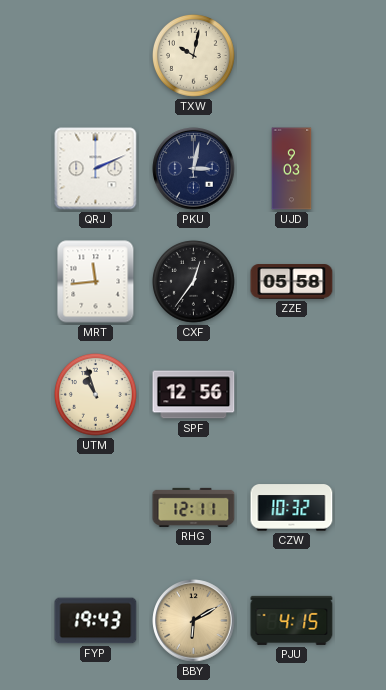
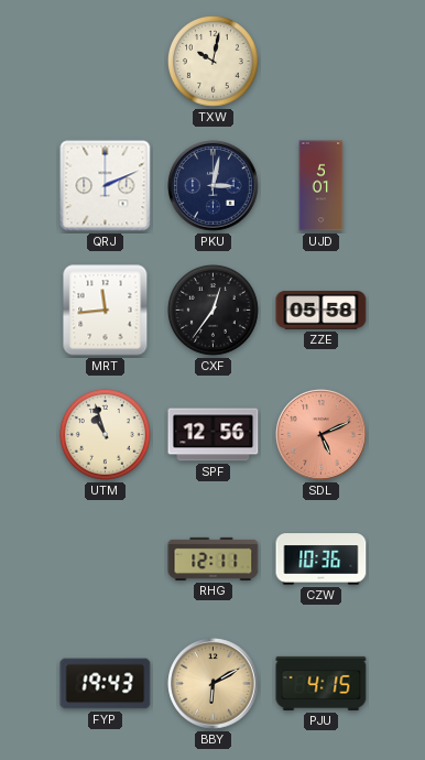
UJD: 9:03 -> 5:01 (322, 186)
SDL: none -> 5:11 (322, 435)
CZW: 10:32 -> 10:36 (322, 560)
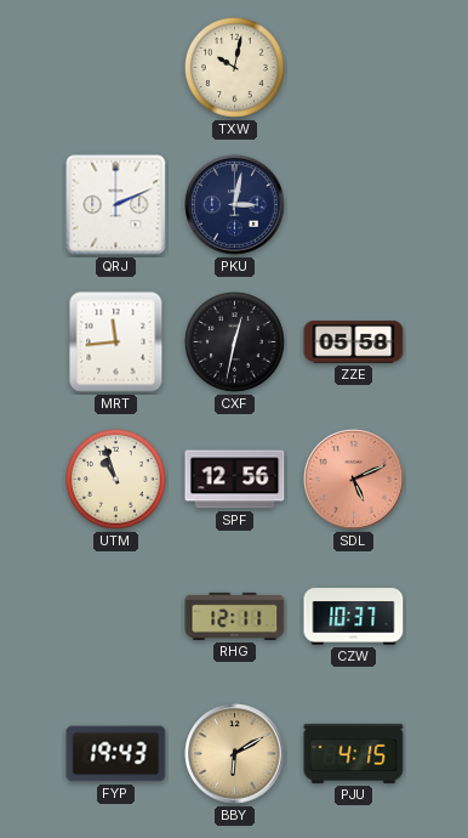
UJD: 5:01 -> none (322, 186)
CXF: 12:36 -> 12:32 (234, 342)
CZW: 10:36 -> 10:37 (354, 617)
